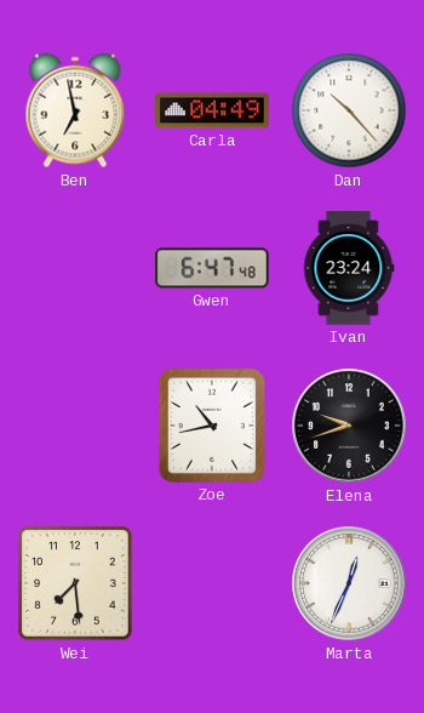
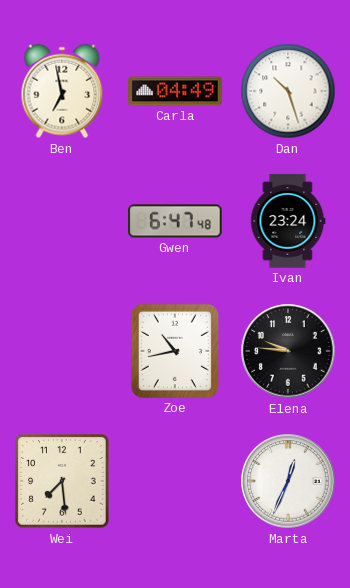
Dan: 10:23 -> 10:27 (288, 91)
Elena: 9:42 -> 9:46 (288, 351)
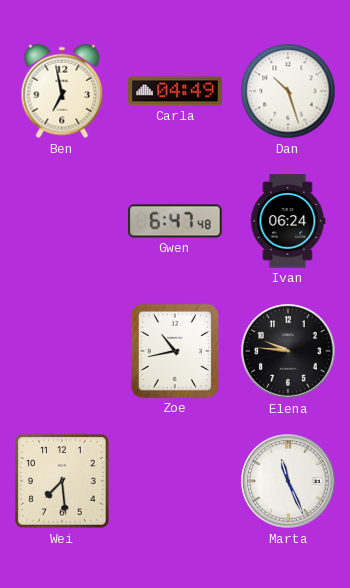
Ivan: 23:24 -> 06:24 (288, 221)
Marta: 12:34 -> 11:26 (288, 481)
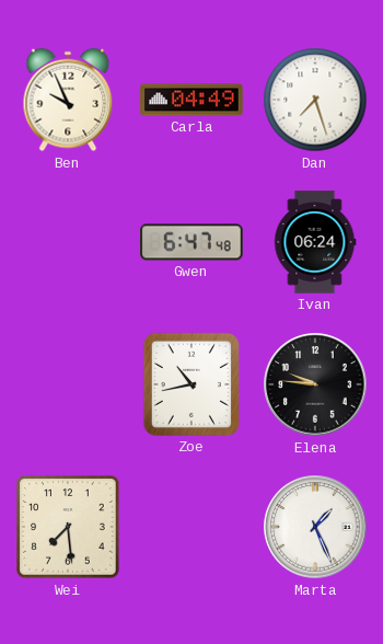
Ben: 6:58 -> 9:56 (68, 100)
Dan: 10:27 -> 7:27 (315, 100)
Marta: 11:26 -> 1:26 (315, 527)
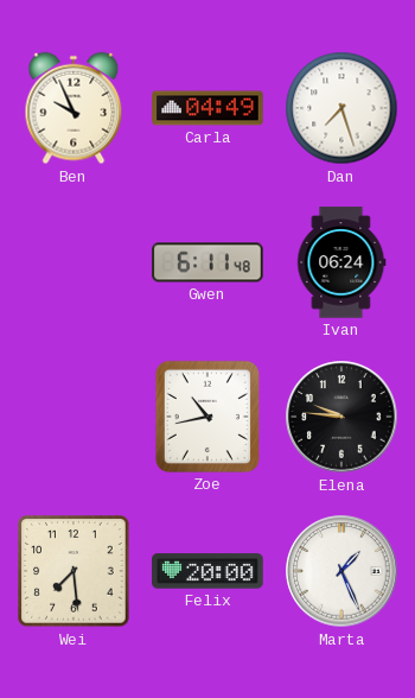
Gwen: 6:47 -> 6:11 (207, 262)
Felix: none -> 20:00 (207, 571)
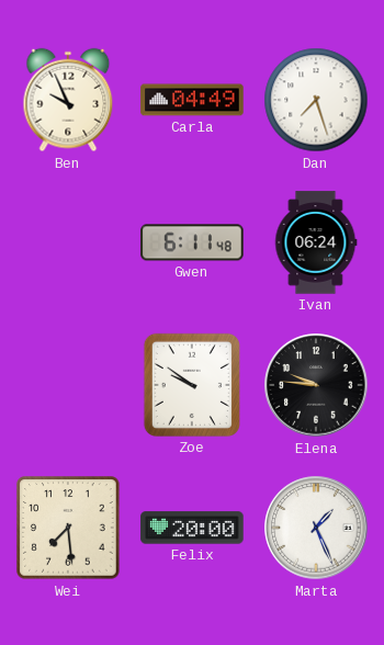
Zoe: 10:43 -> 9:51 (192, 385)
